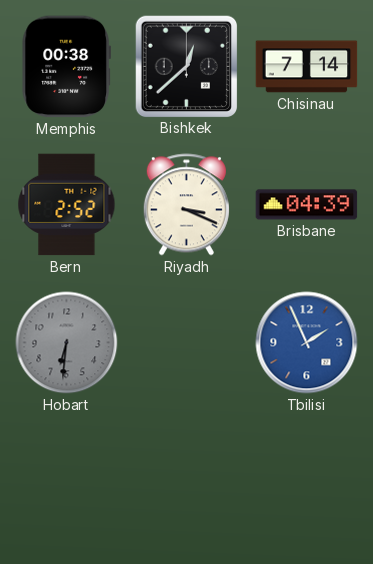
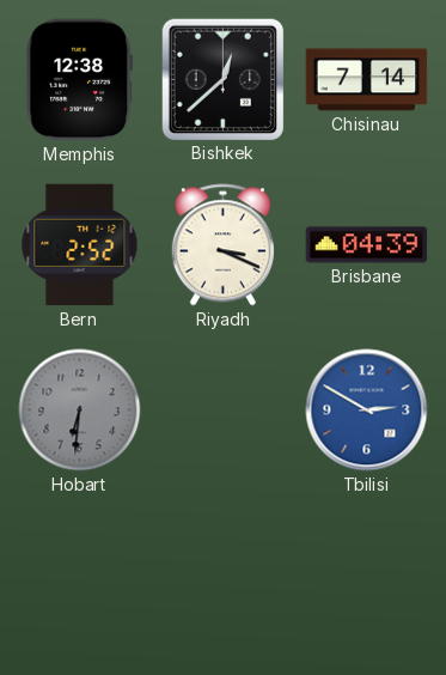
Memphis: 00:38 -> 12:38 (79, 80)
Tbilisi: 1:56 -> 2:50 (367, 411)
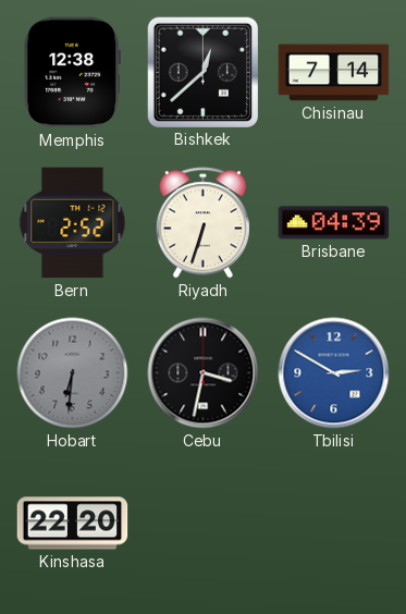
Riyadh: 3:19 -> 6:33 (202, 223)
Cebu: none -> 3:32 (204, 373)
Kinshasa: none -> 22:20 (73, 524)
